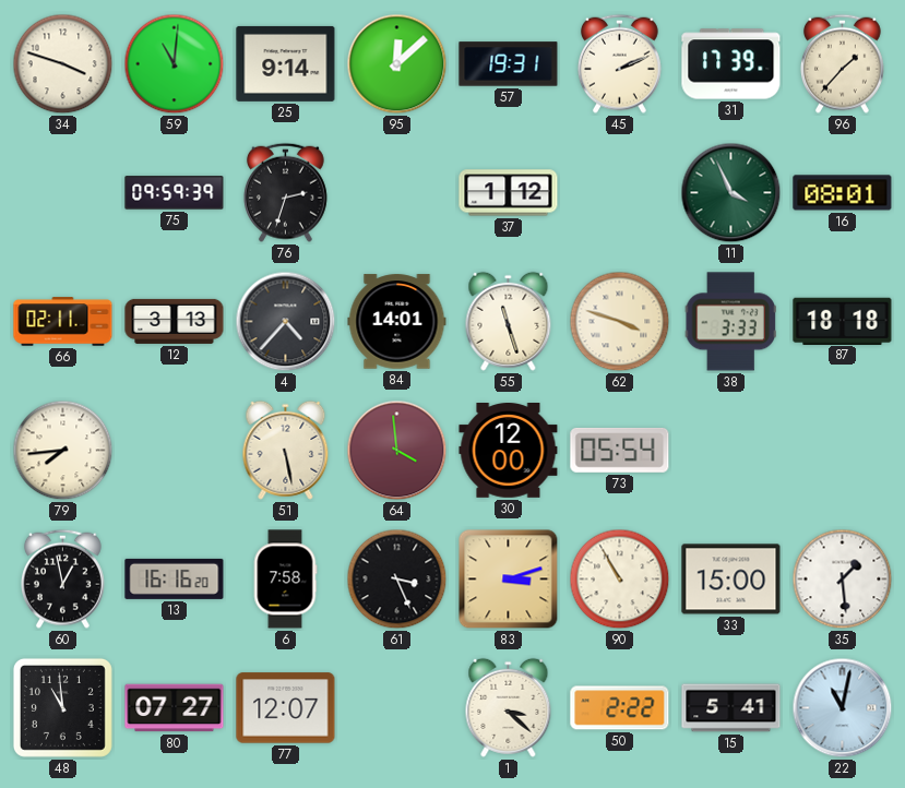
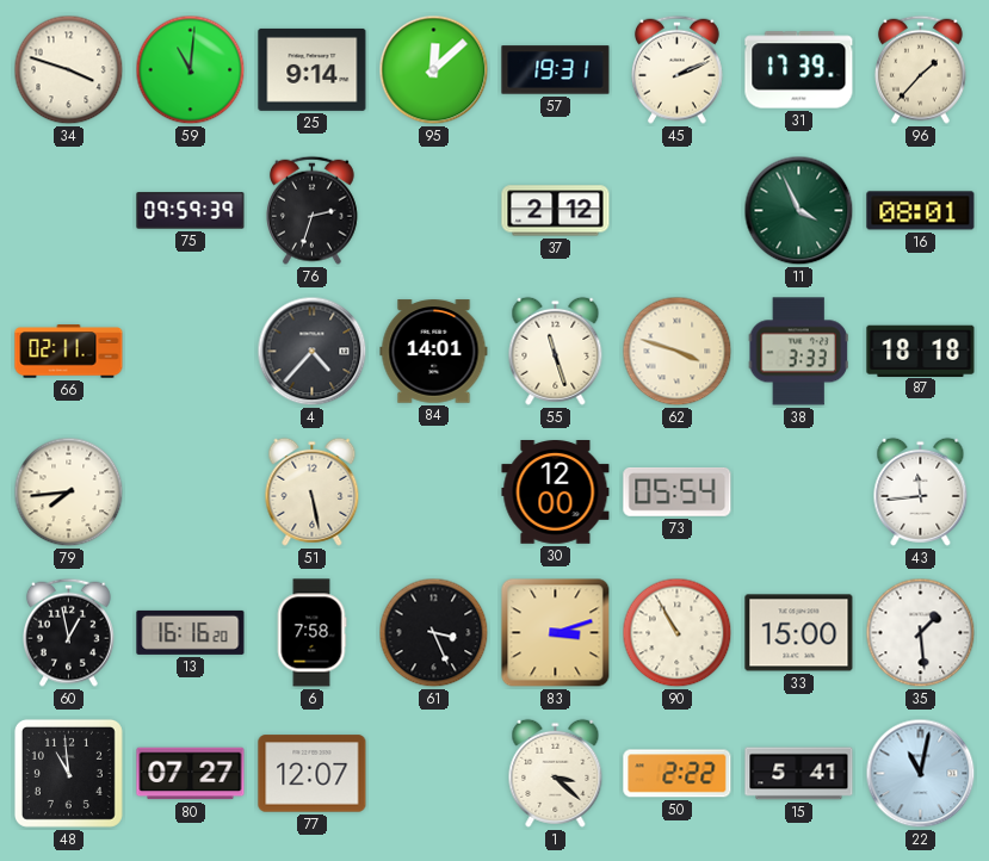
37: 1:12 -> 2:12 (556, 211)
12: 3:13 -> none (175, 321)
64: 3:59 -> none (397, 451)
43: none -> 11:44 (921, 491)
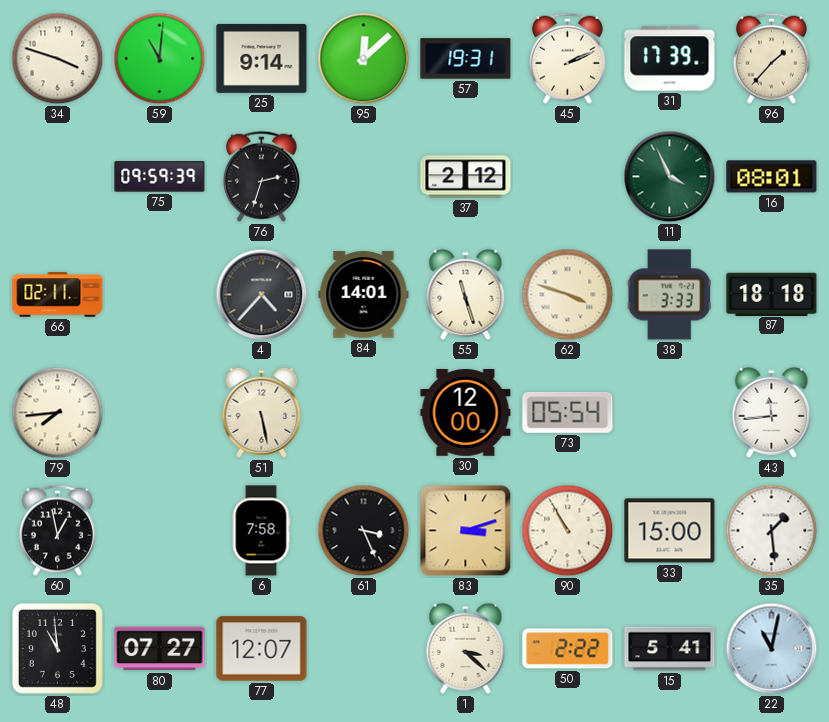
13: 16:16 -> none (191, 632)
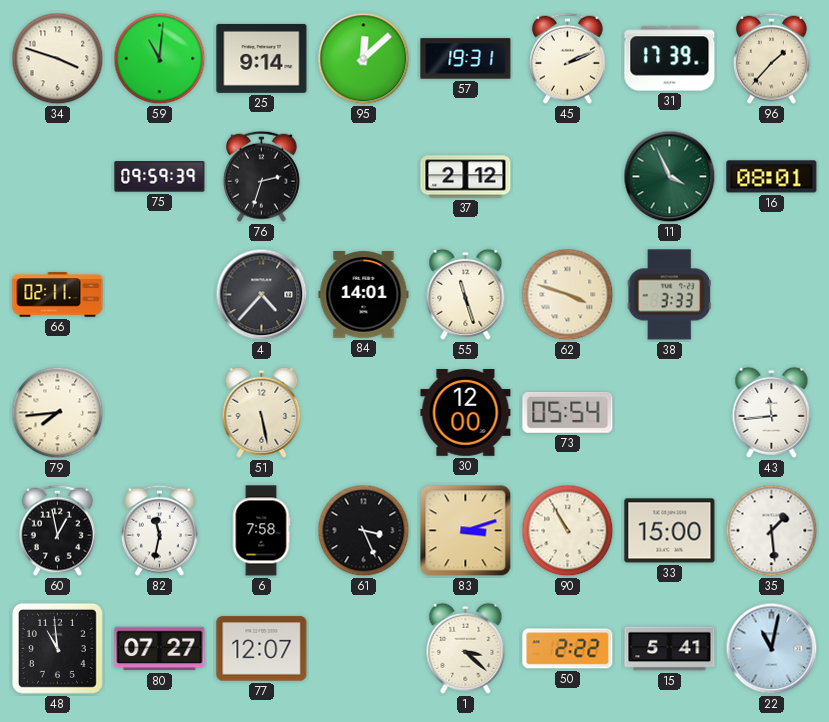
87: 18:18 -> none (772, 294)
82: none -> 11:32 (159, 530)
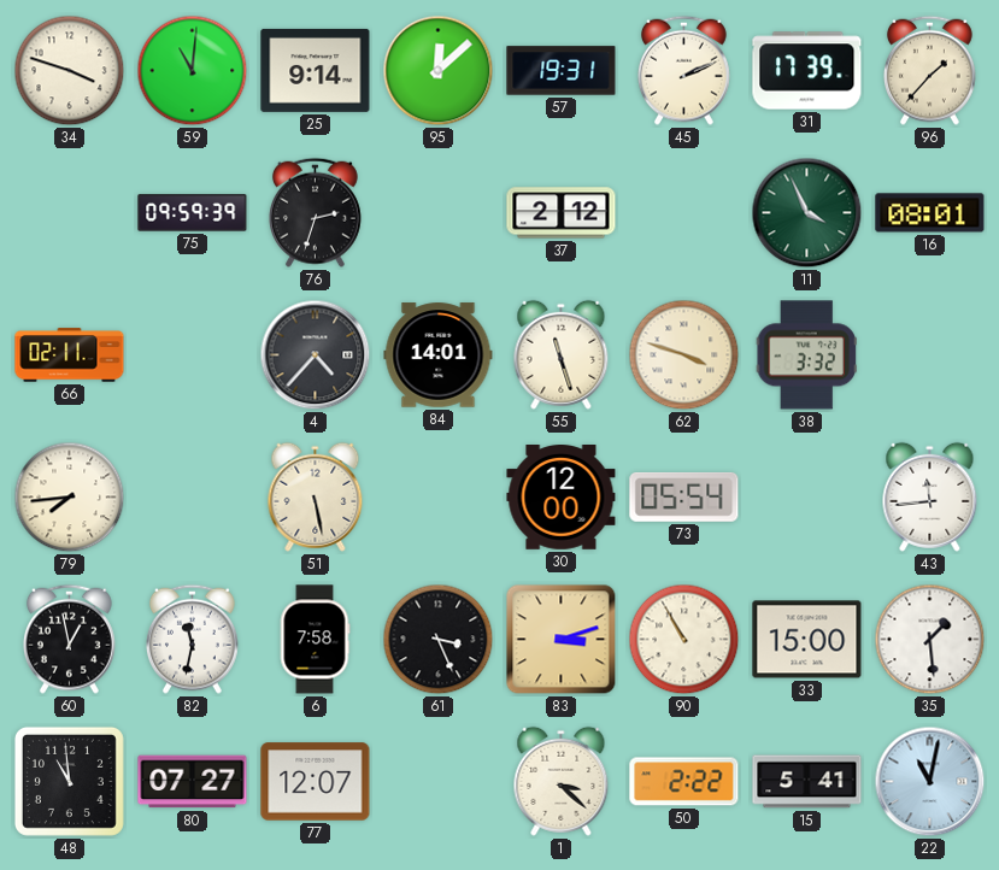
38: 3:33 -> 3:32 (806, 355)
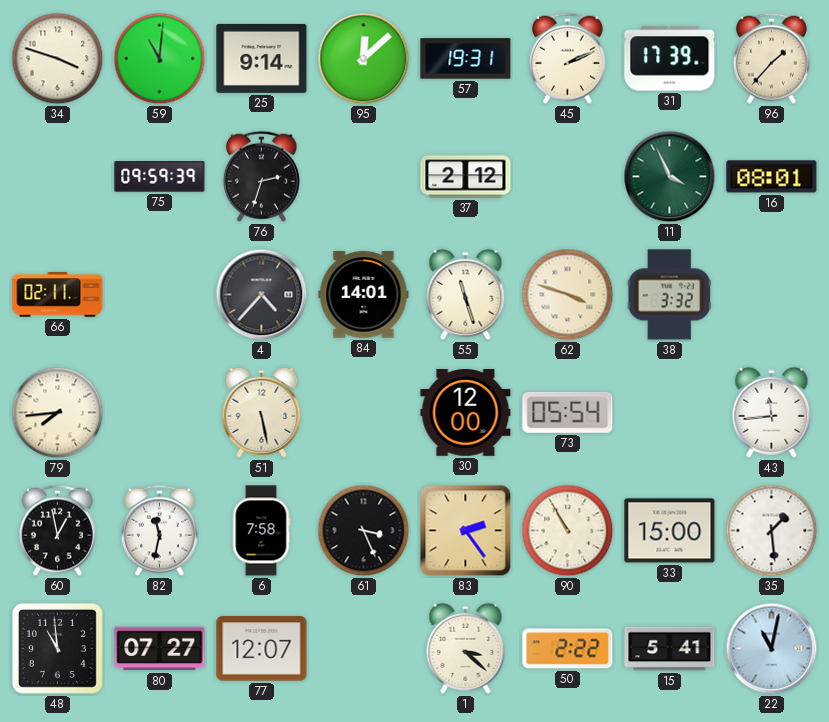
83: 3:12 -> 2:24 (466, 531)
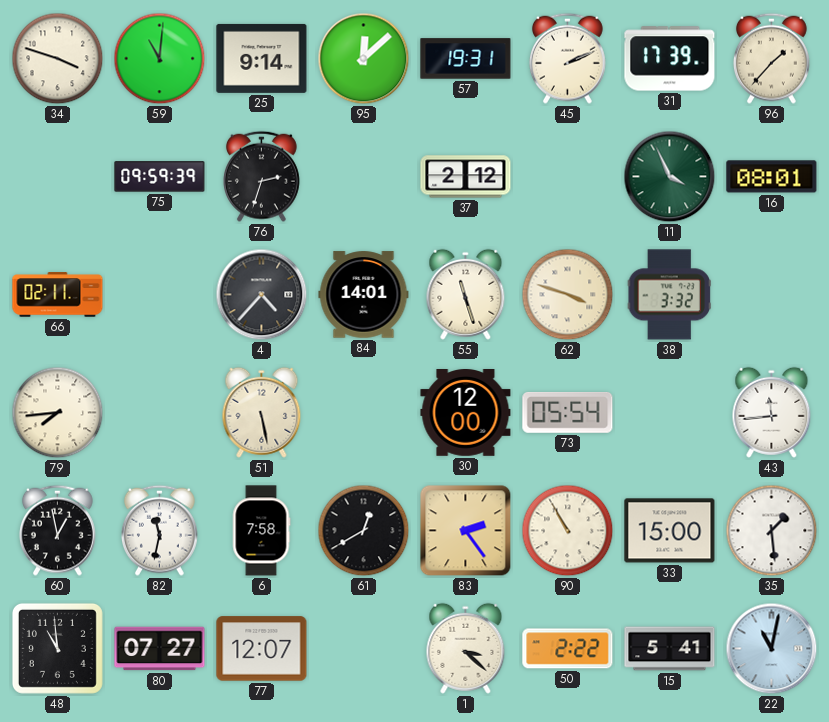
61: 3:26 -> 12:40 (364, 531)
